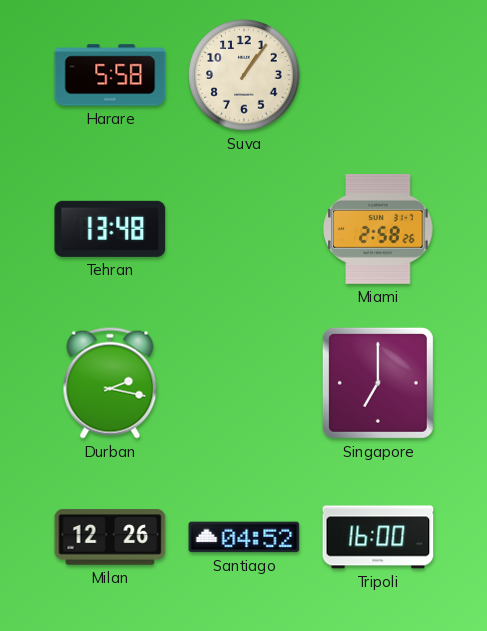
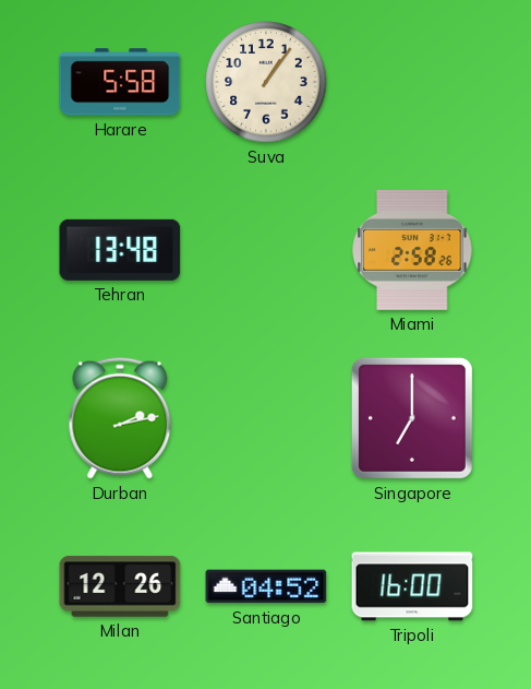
Durban: 2:17 -> 2:13 (120, 418)
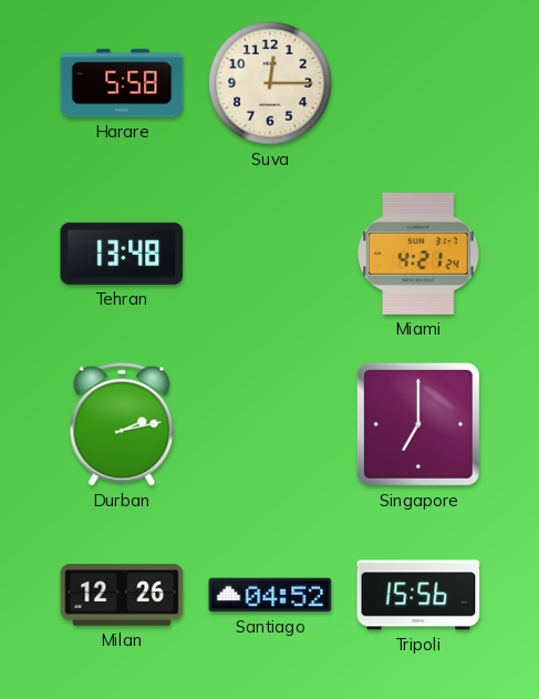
Suva: 1:06 -> 12:15 (270, 83)
Miami: 2:58 -> 4:21 (418, 254)
Tripoli: 16:00 -> 15:56 (418, 595)
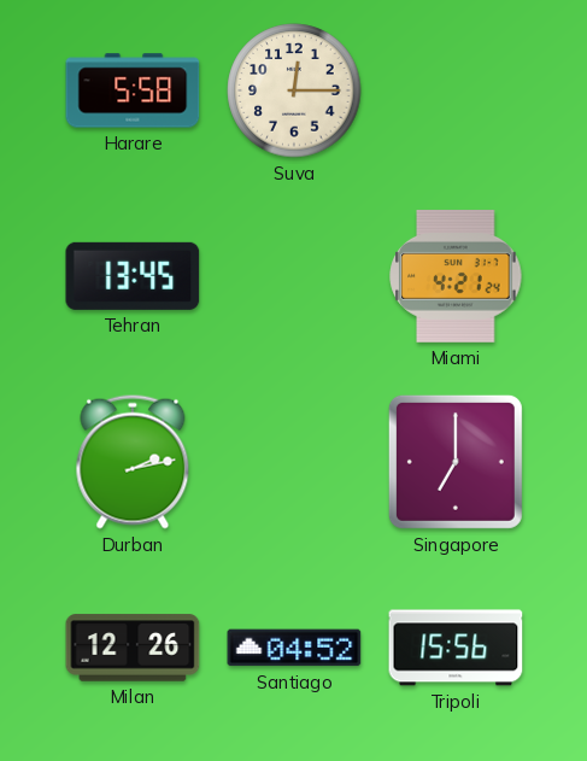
Tehran: 13:48 -> 13:45 (133, 276)
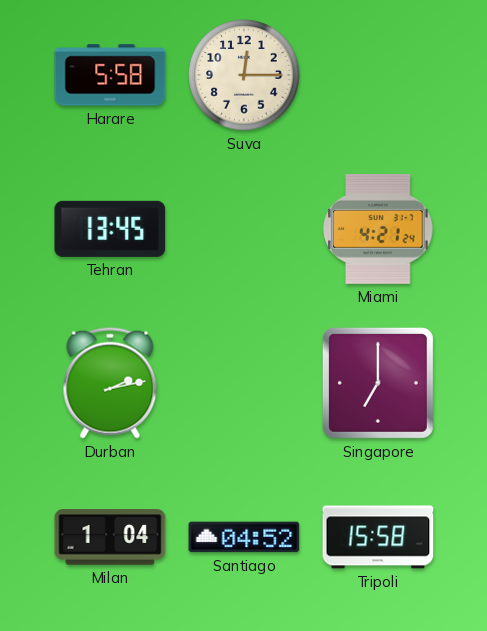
Milan: 12:26 -> 1:04 (110, 537)
Tripoli: 15:56 -> 15:58 (378, 537)
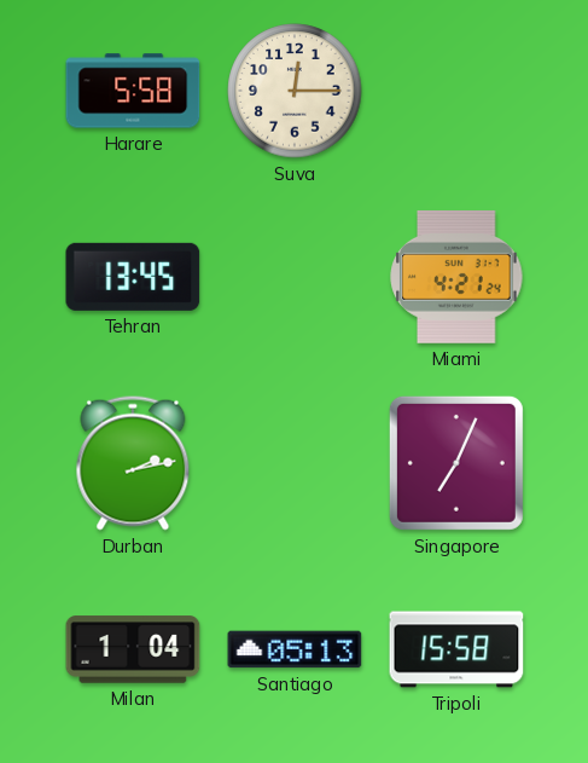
Singapore: 7:00 -> 7:04 (456, 463)
Santiago: 04:52 -> 05:13 (295, 649)
